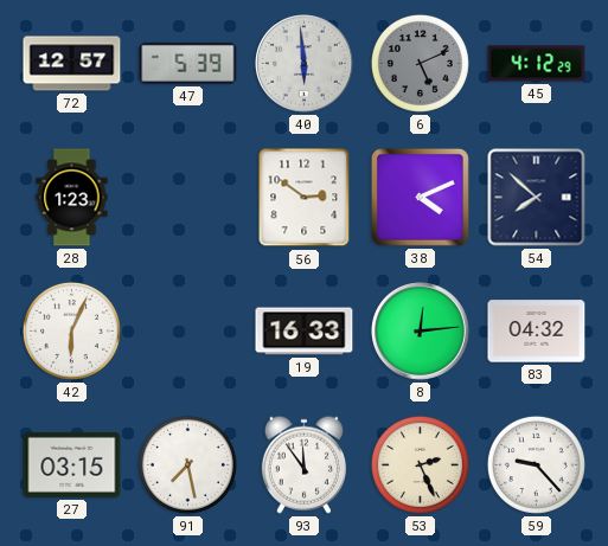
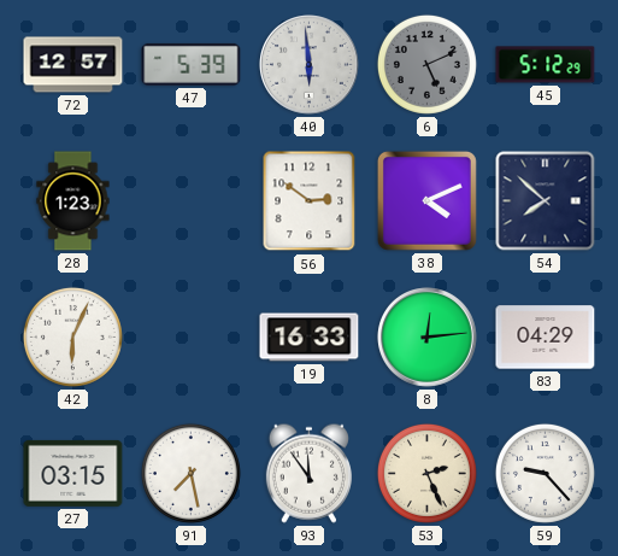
45: 4:12 -> 5:12 (546, 65)
83: 04:32 -> 04:29 (546, 338)
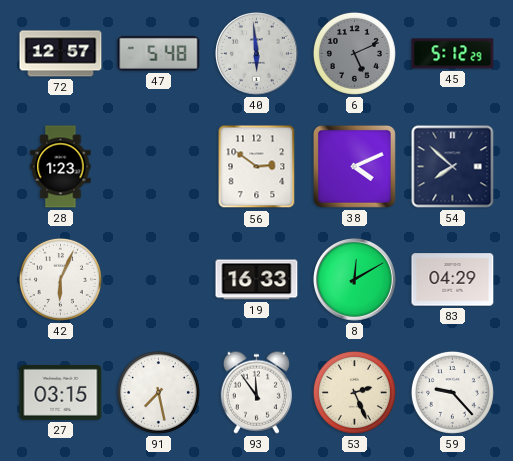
47: 5:39 -> 5:48 (159, 53)
8: 12:14 -> 12:10 (355, 280)
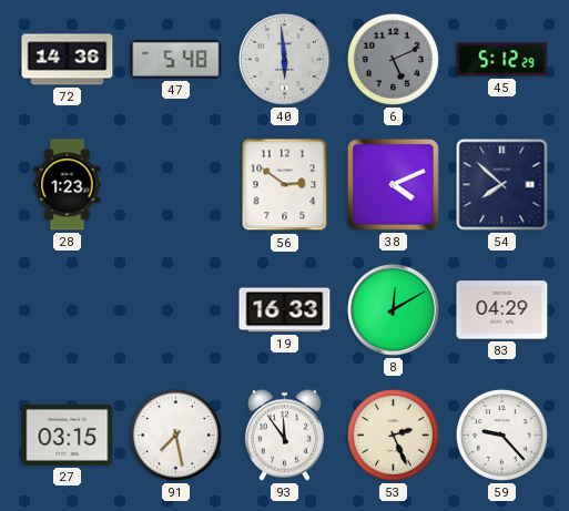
72: 12:57 -> 14:36 (68, 60)
42: 6:04 -> none (60, 279)
